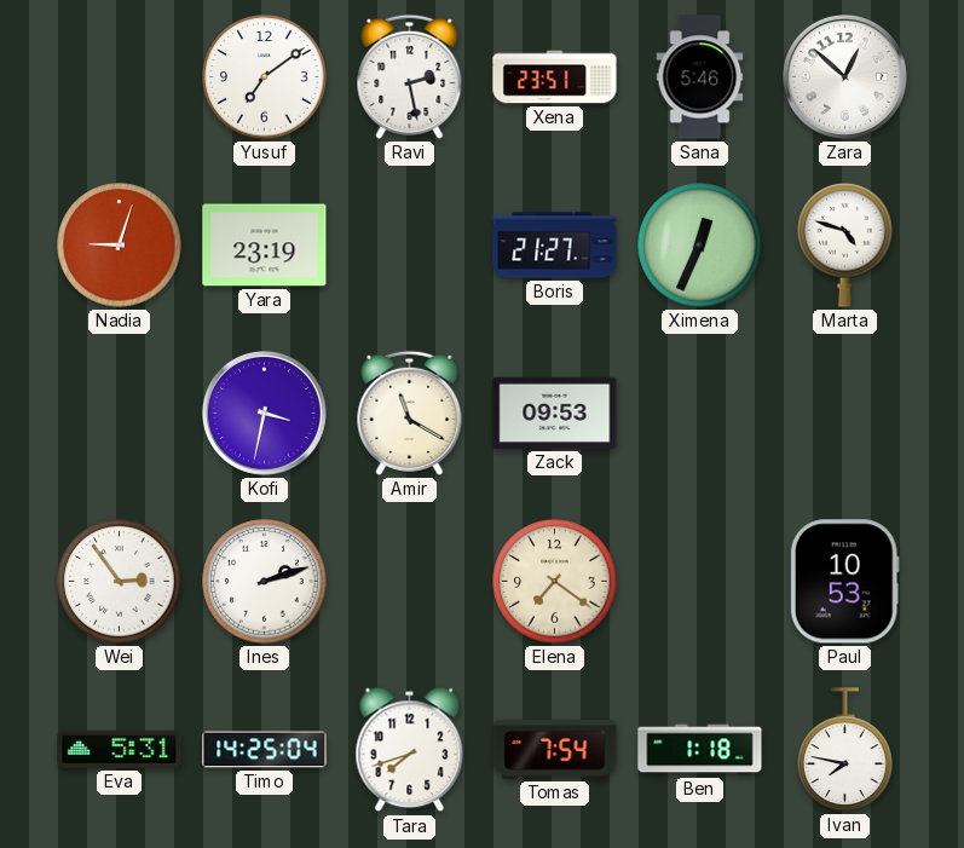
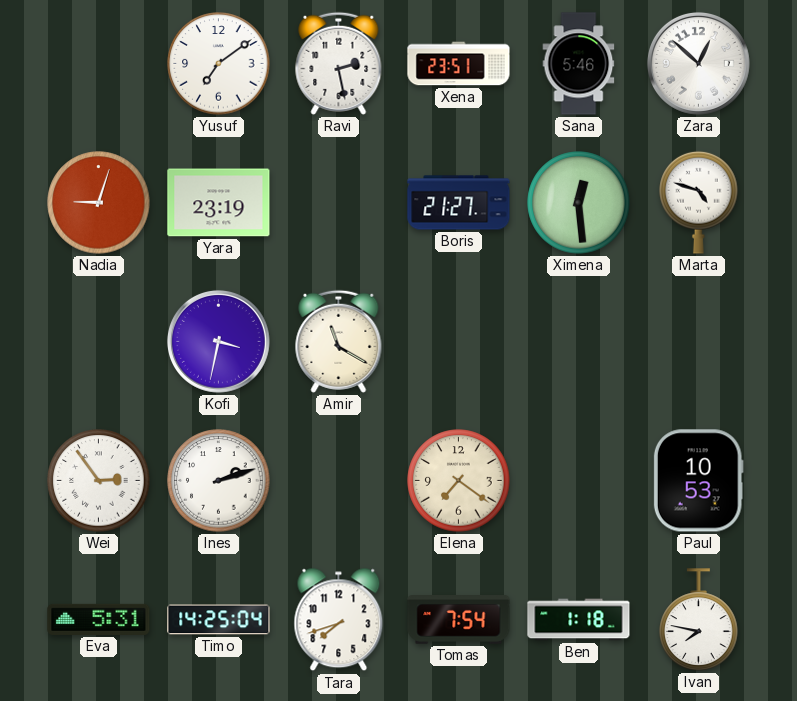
Ximena: 12:34 -> 12:29 (579, 203)
Zack: 09:53 -> none (555, 413)
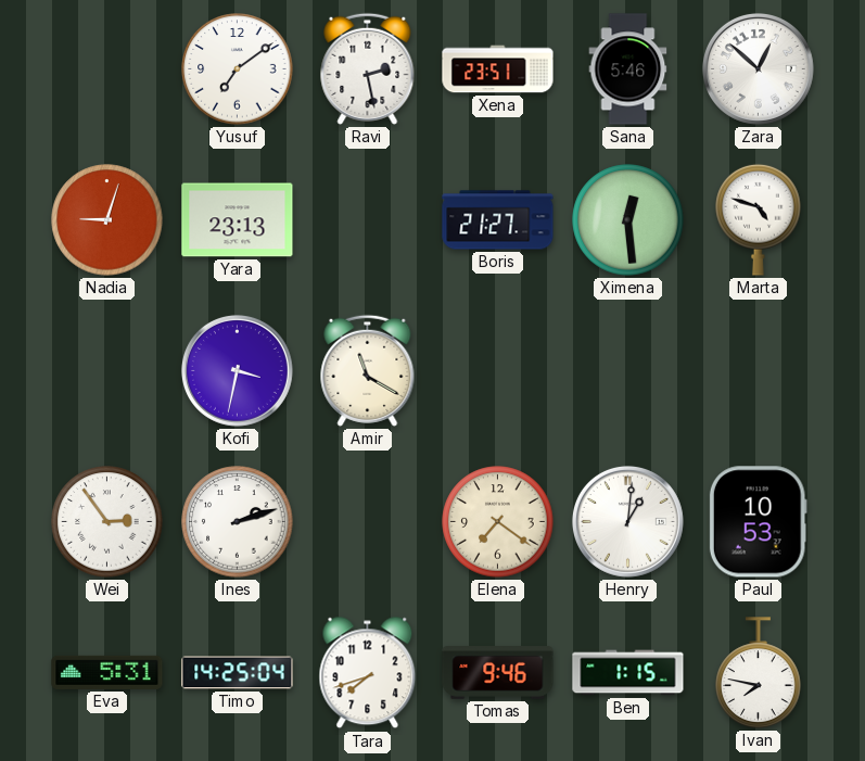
Yara: 23:19 -> 23:13 (238, 220)
Henry: none -> 1:01 (627, 521)
Tomas: 7:54 -> 9:46 (498, 673)
Ben: 1:18 -> 1:15 (628, 673)
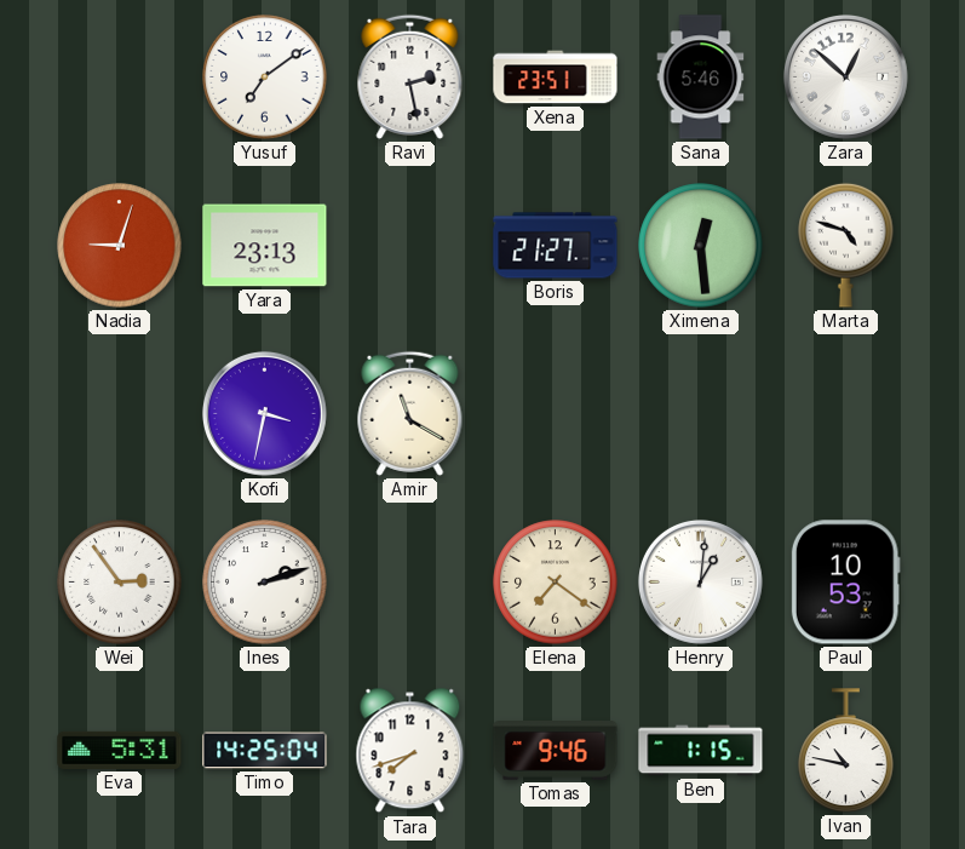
Ivan: 7:47 -> 10:47 (846, 751)
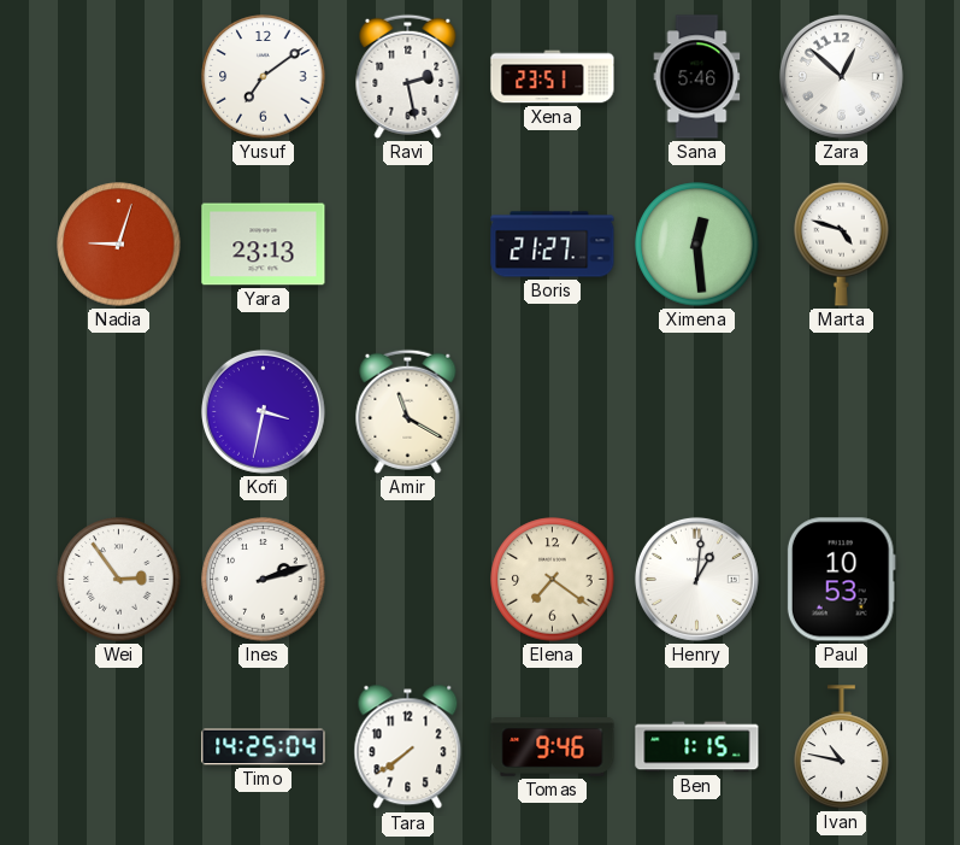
Eva: 5:31 -> none (120, 750)
Tara: 7:42 -> 7:39 (408, 747)
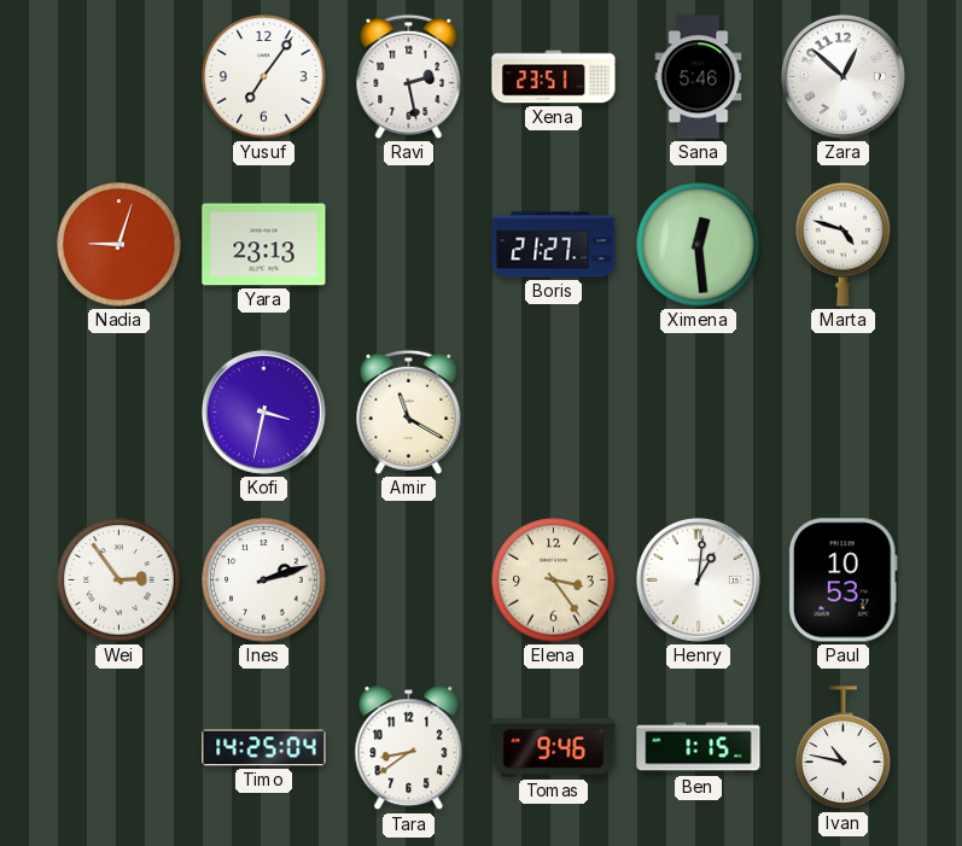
Yusuf: 7:09 -> 7:06 (264, 77)
Elena: 7:21 -> 3:24 (554, 580)
Tara: 7:39 -> 8:39 (409, 748)
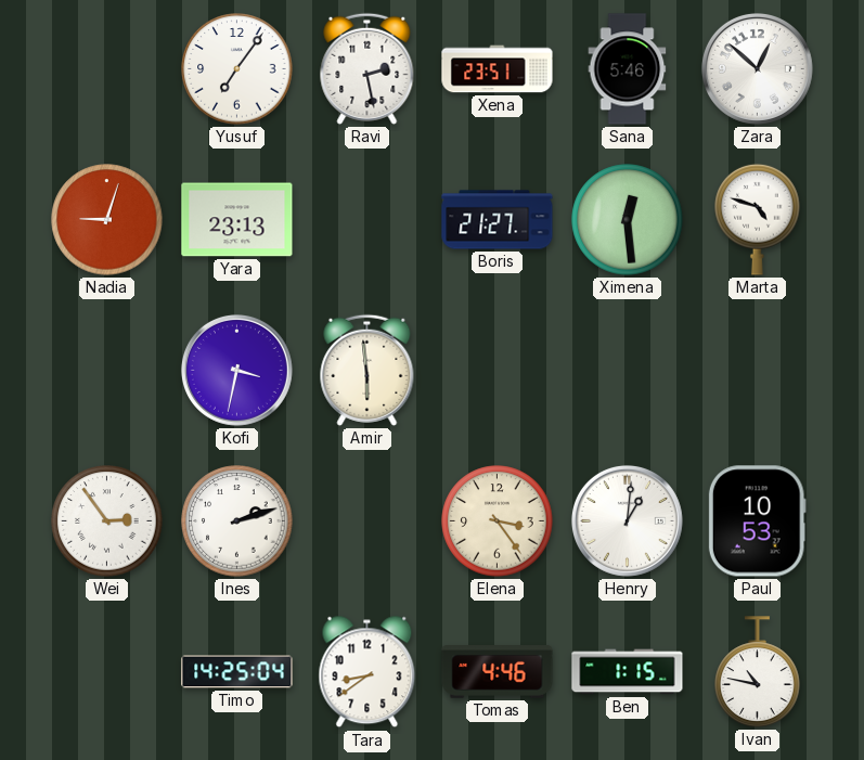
Amir: 11:20 -> 5:59 (367, 370)
Tomas: 9:46 -> 4:46 (498, 672)
